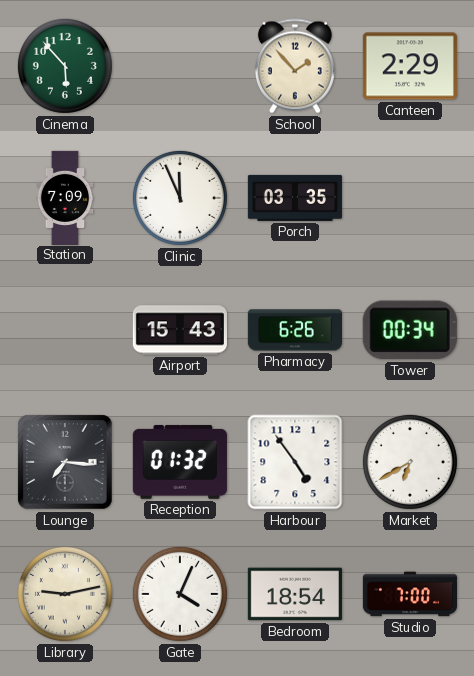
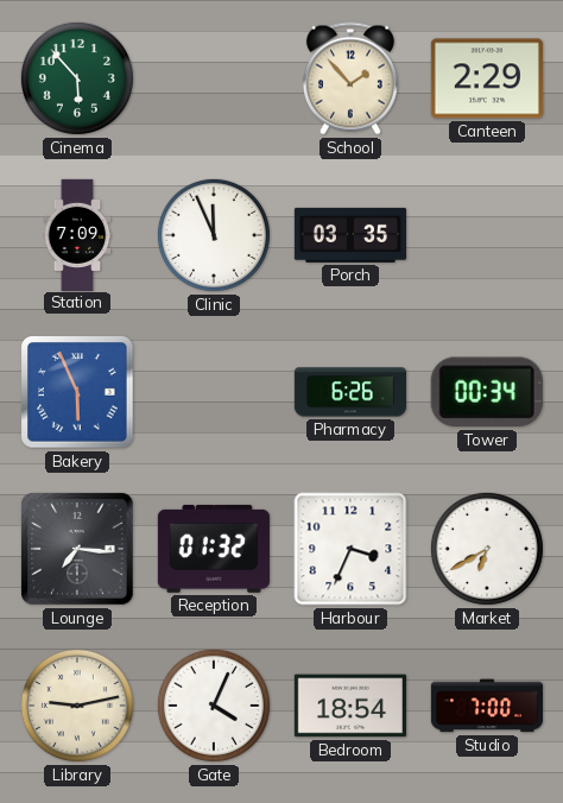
Bakery: none -> 5:56 (77, 392)
Airport: 15:43 -> none (180, 330)
Harbour: 4:54 -> 3:34 (350, 549)
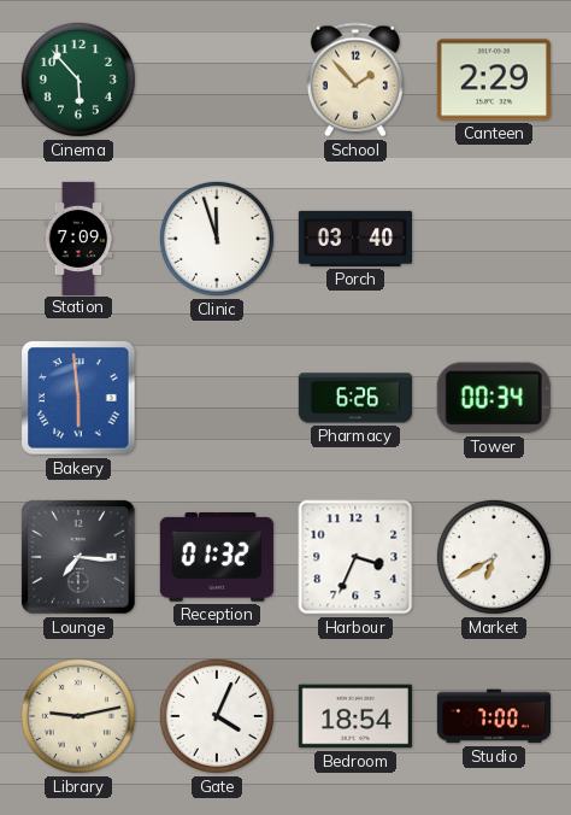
Clinic: 11:56 -> 11:57 (217, 239)
Porch: 03:35 -> 03:40 (355, 239)
Bakery: 5:56 -> 5:59 (78, 398)
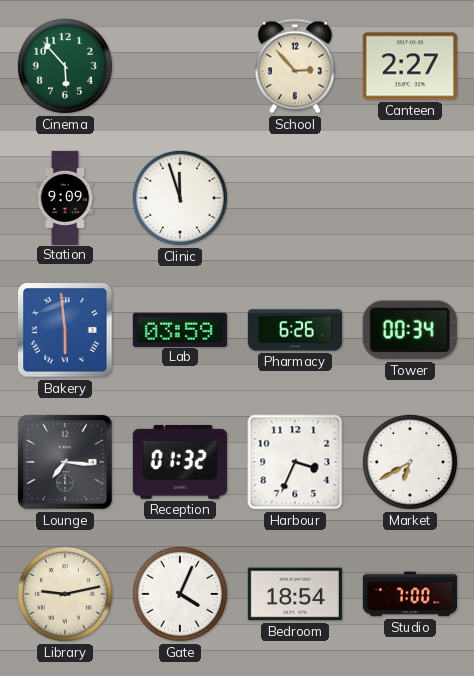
School: 1:53 -> 2:53 (295, 66)
Canteen: 2:29 -> 2:27 (410, 66)
Station: 7:09 -> 9:09 (65, 197)
Porch: 03:40 -> none (355, 239)
Lab: none -> 03:59 (180, 329)
